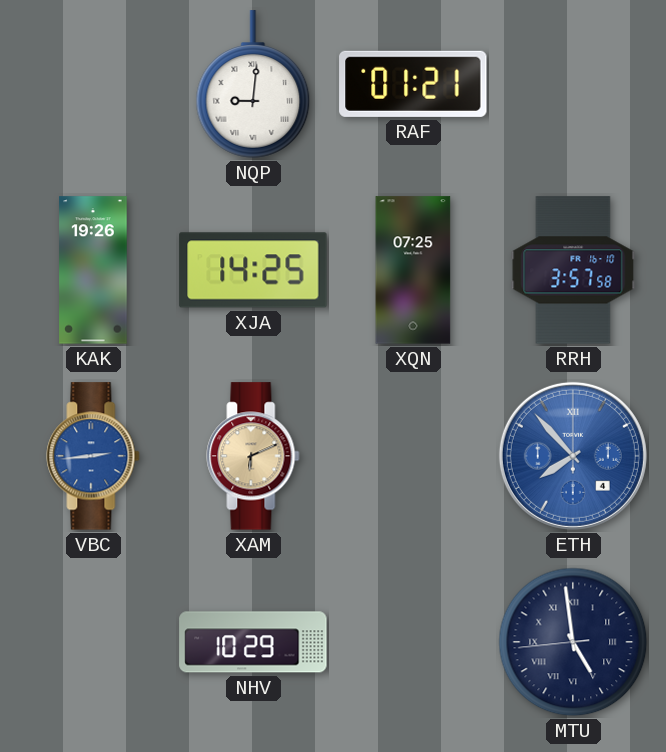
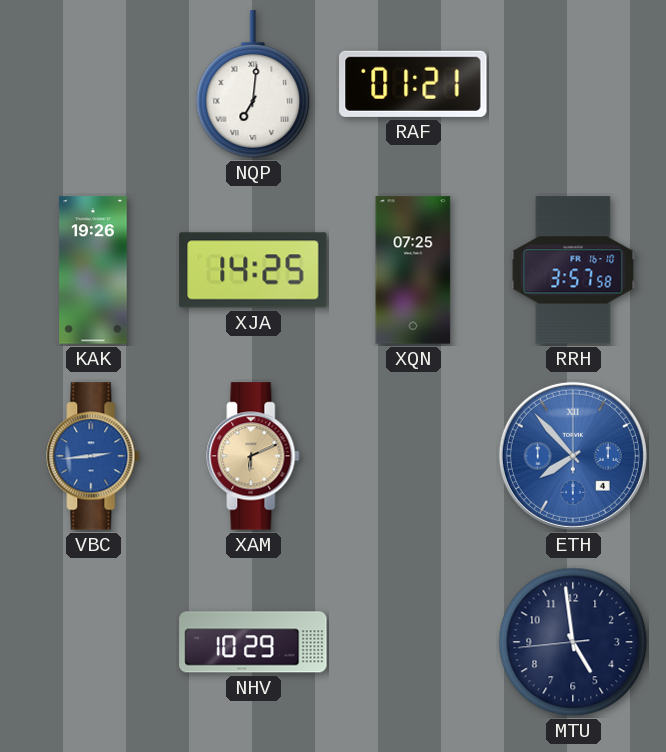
NQP: 9:01 -> 7:01 (253, 84)
MTU numerals: Roman -> Arabic (573, 642)
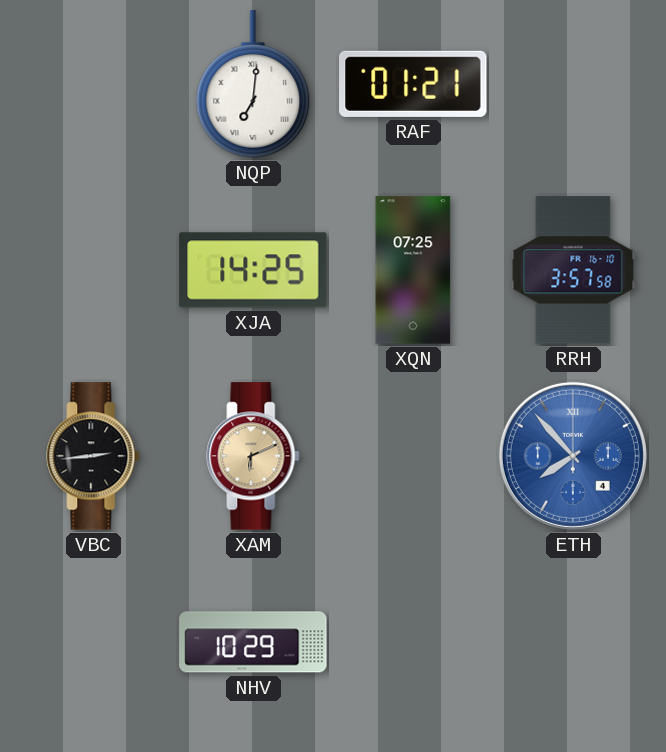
KAK: 19:26 -> none (93, 270)
VBC dial: blue -> black (93, 456)
MTU: 4:58 -> none (573, 642)
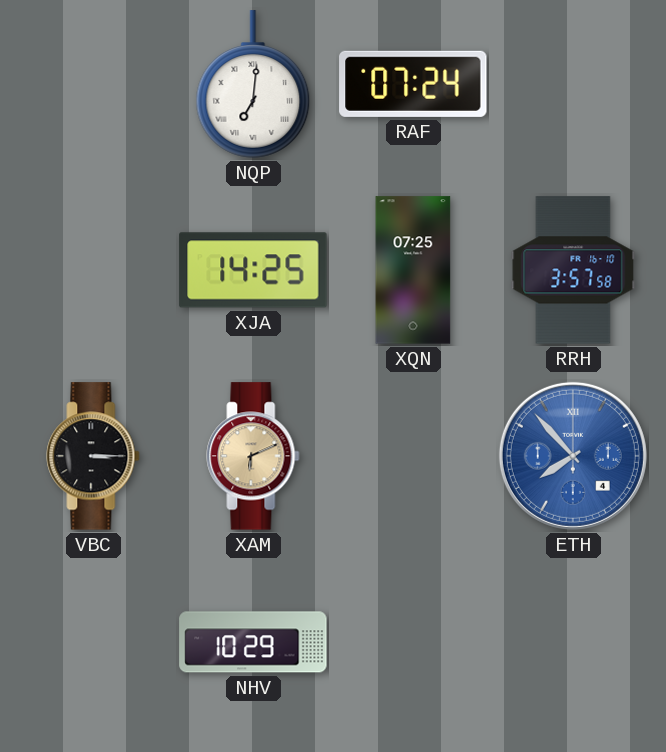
RAF: 01:21 -> 07:24 (413, 84)
VBC: 2:44 -> 3:15 (93, 456)
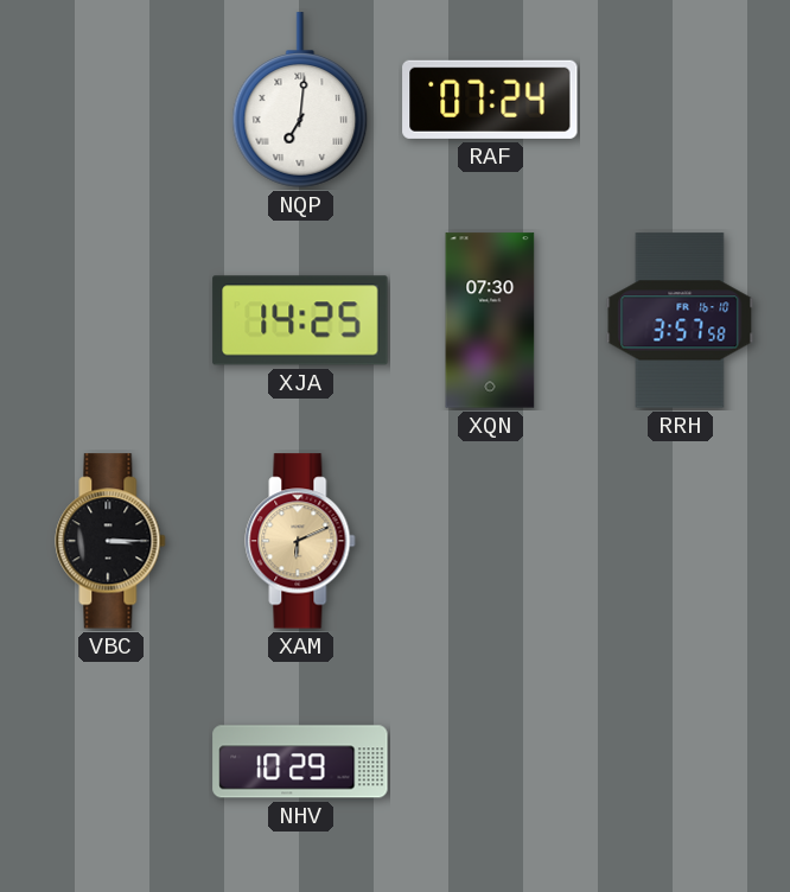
XQN: 07:25 -> 07:30 (490, 320)
ETH: 7:53 -> none (573, 456)
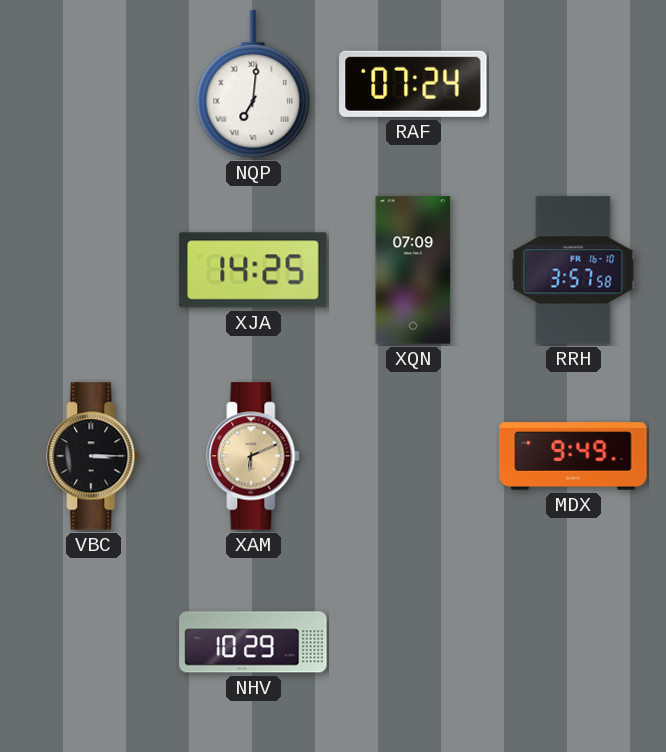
XQN: 07:30 -> 07:09 (413, 270)
MDX: none -> 9:49 (573, 456)
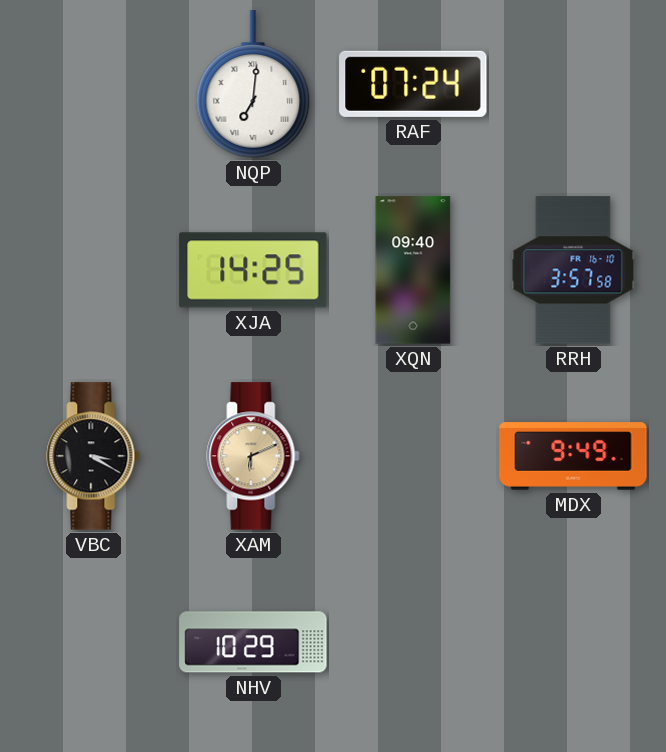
XQN: 07:09 -> 09:40 (413, 270)
VBC: 3:15 -> 3:20 (93, 456)
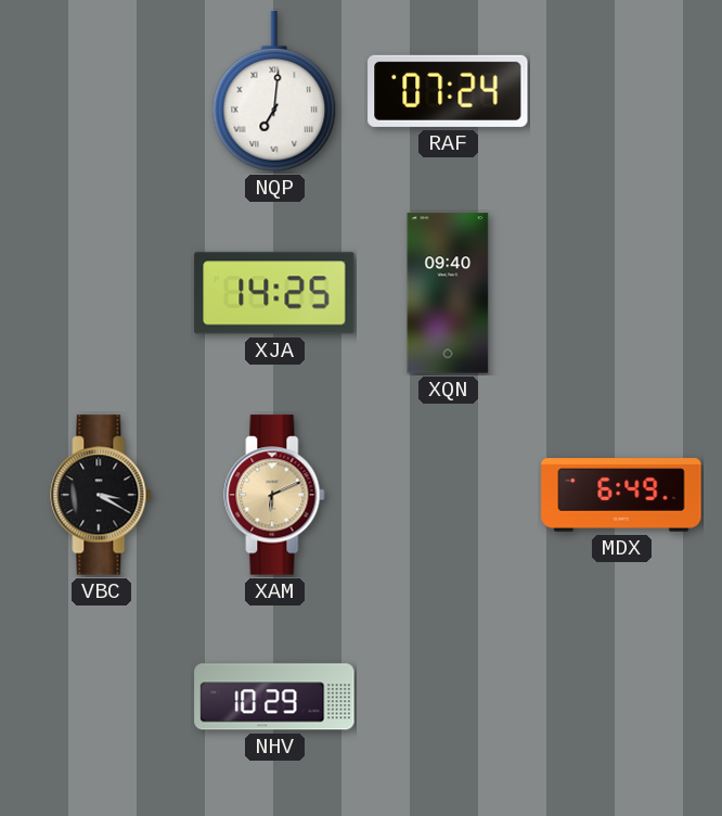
RRH: 3:57 -> none (573, 270)
MDX: 9:49 -> 6:49 (621, 495)
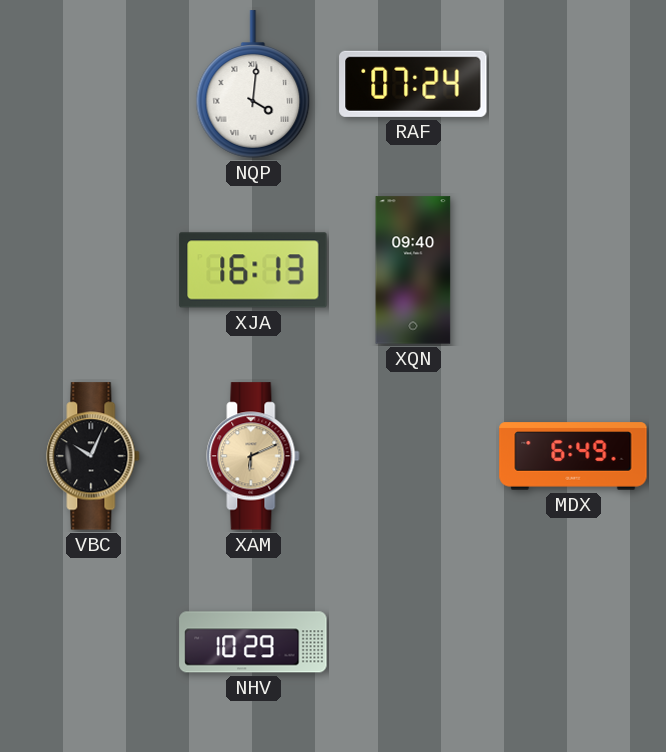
NQP: 7:01 -> 4:01 (253, 84)
XJA: 14:25 -> 16:13 (253, 270)
VBC: 3:20 -> 10:04 (93, 456)
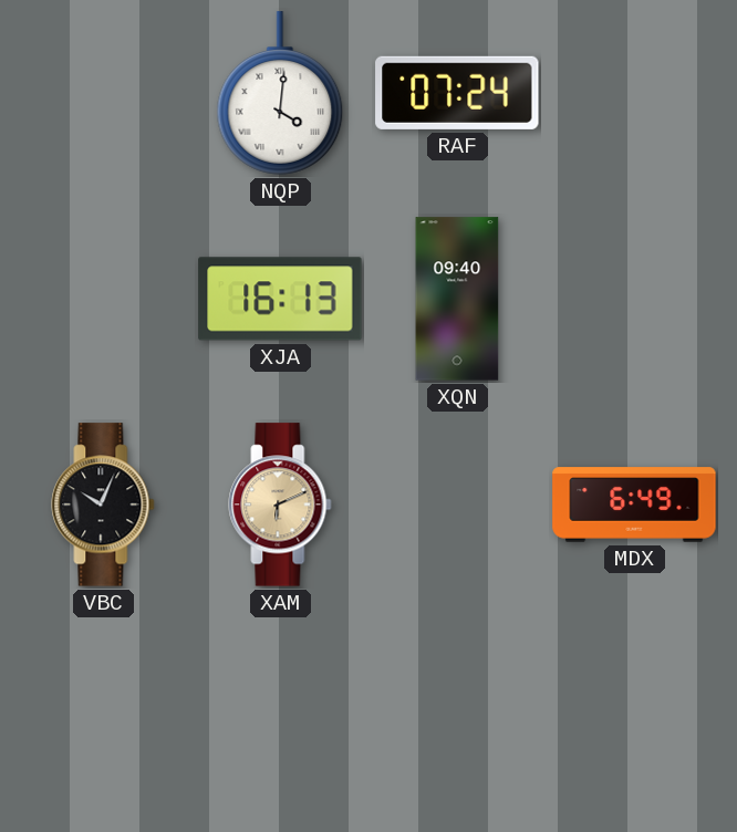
NHV: 10:29 -> none (253, 642)
